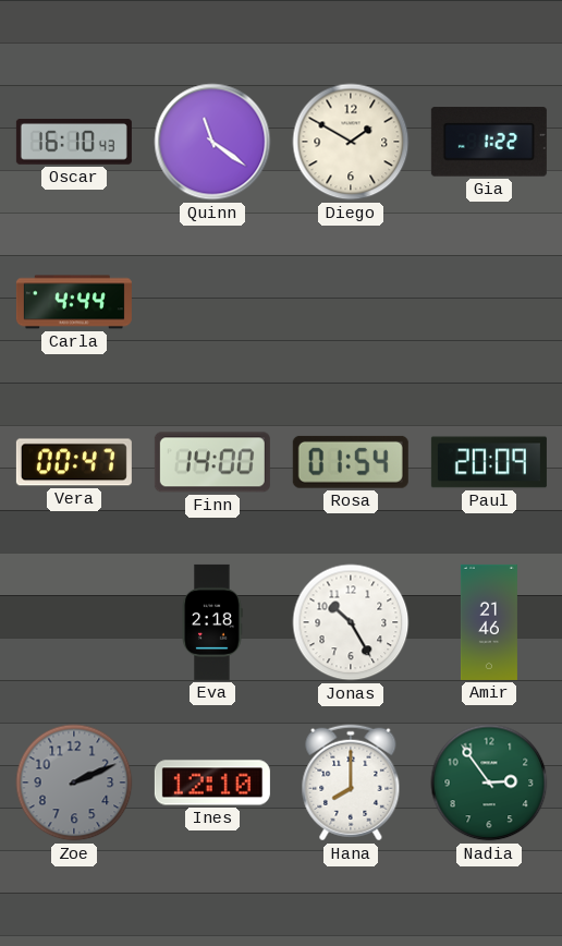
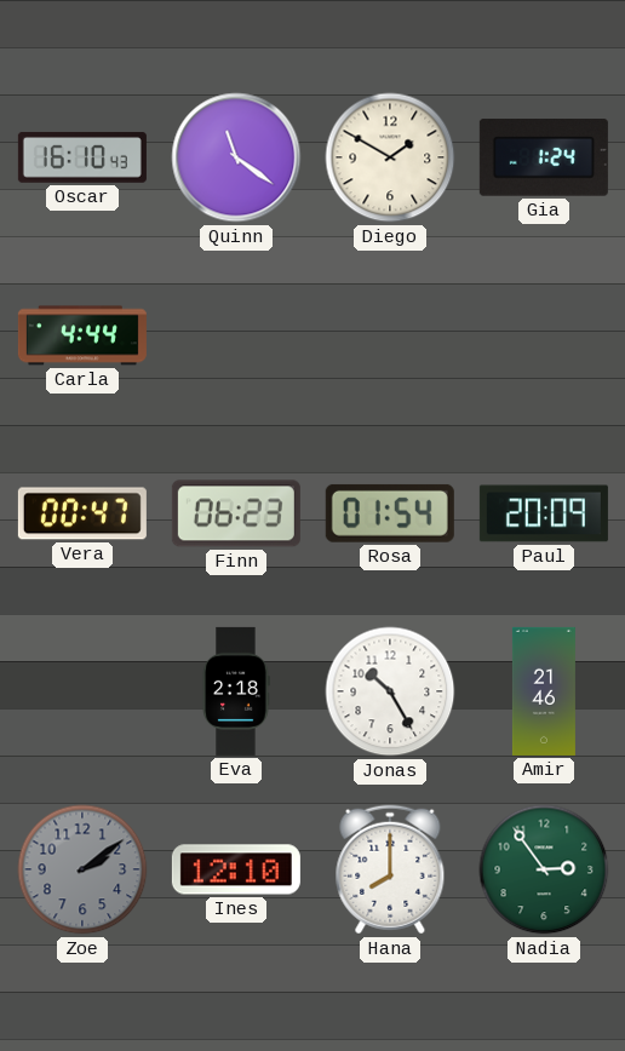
Gia: 1:22 -> 1:24 (544, 157)
Finn: 14:00 -> 06:23 (236, 513)
Zoe: 2:11 -> 2:09 (82, 869)
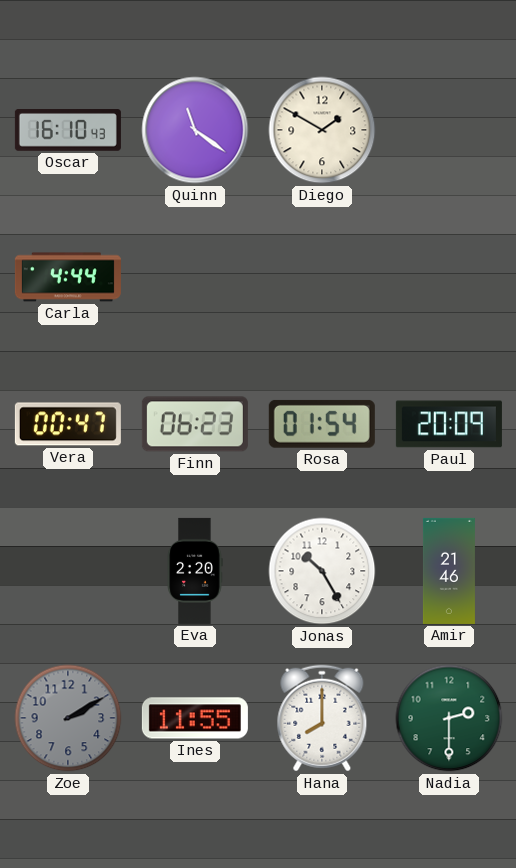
Gia: 1:24 -> none (544, 157)
Eva: 2:18 -> 2:20 (195, 571)
Zoe: 2:09 -> 2:10 (68, 718)
Ines: 12:10 -> 11:55 (195, 718)
Nadia: 2:54 -> 2:30 (449, 718)
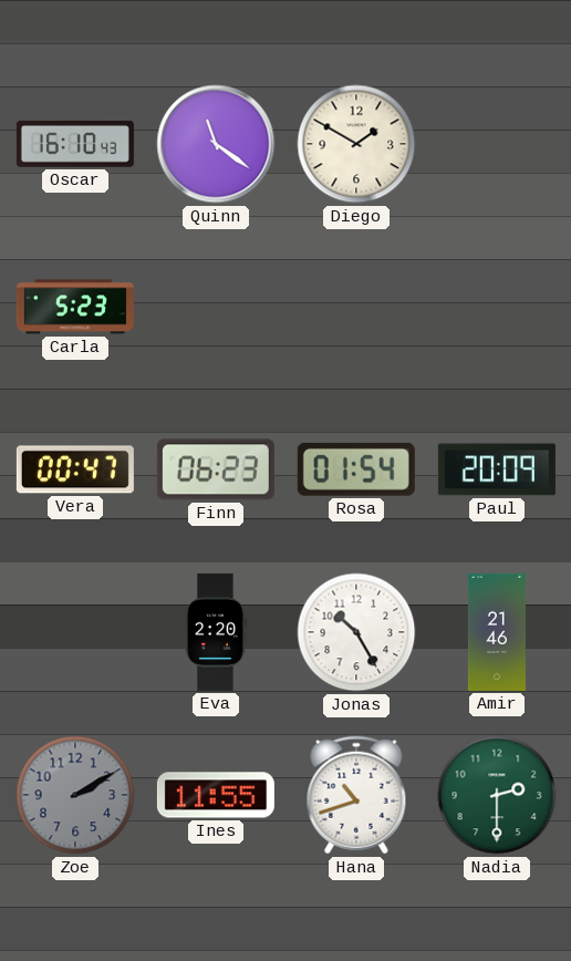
Carla: 4:44 -> 5:23 (75, 307)
Hana: 8:00 -> 10:42 (356, 795)
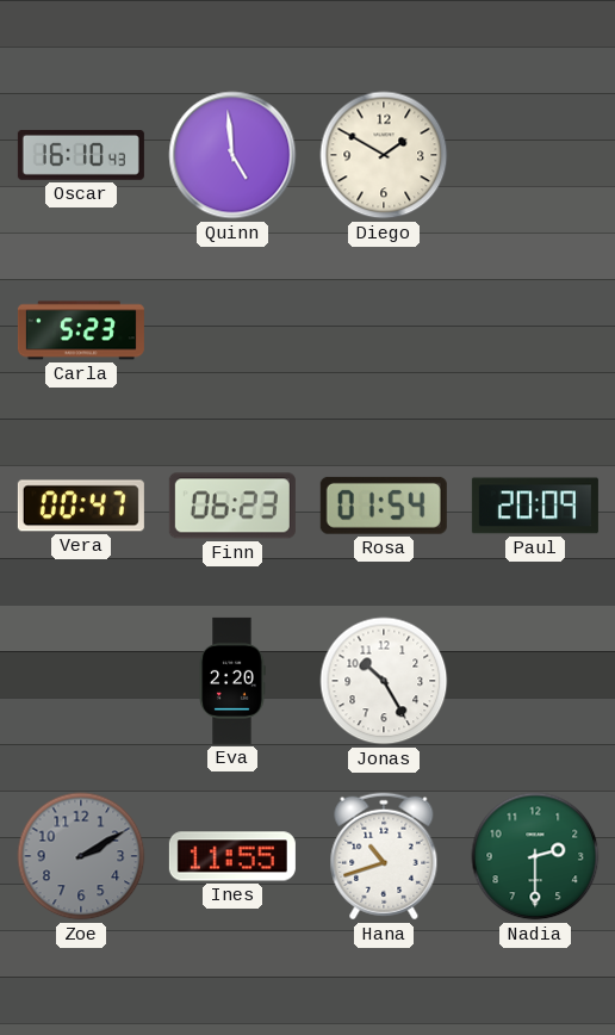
Quinn: 11:21 -> 4:59 (232, 155)
Amir: 21:46 -> none (497, 632)
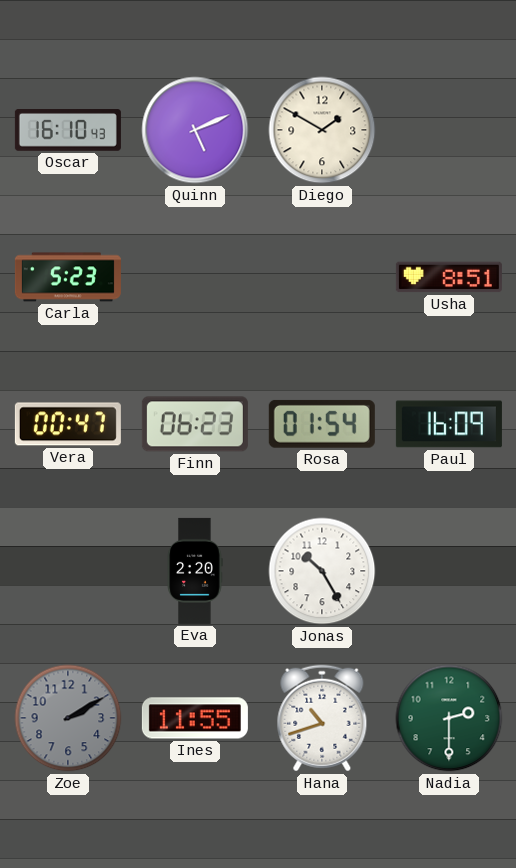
Quinn: 4:59 -> 5:11 (195, 130)
Usha: none -> 8:51 (449, 277)
Paul: 20:09 -> 16:09 (449, 424)
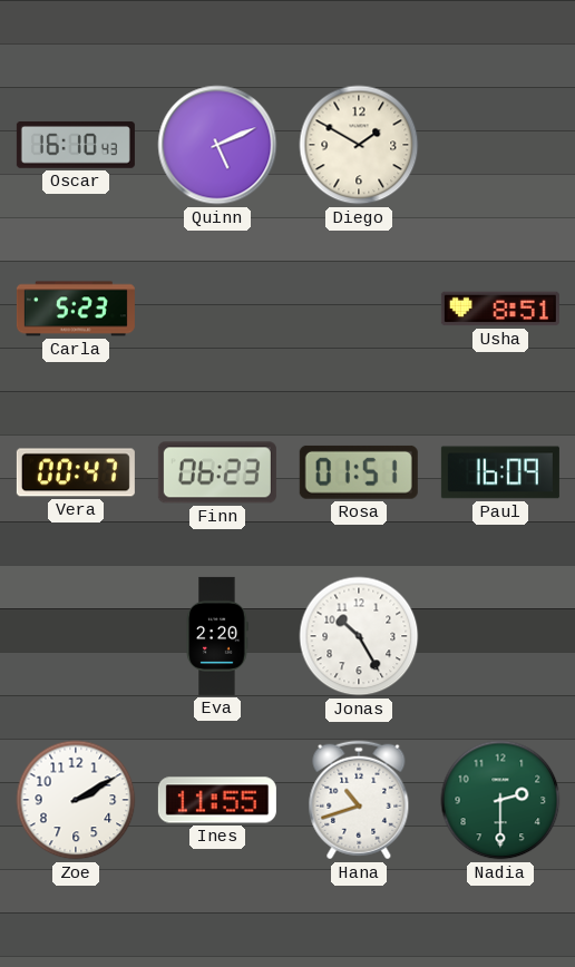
Rosa: 01:54 -> 01:51 (359, 472)
Zoe dial: grey -> white (76, 800)
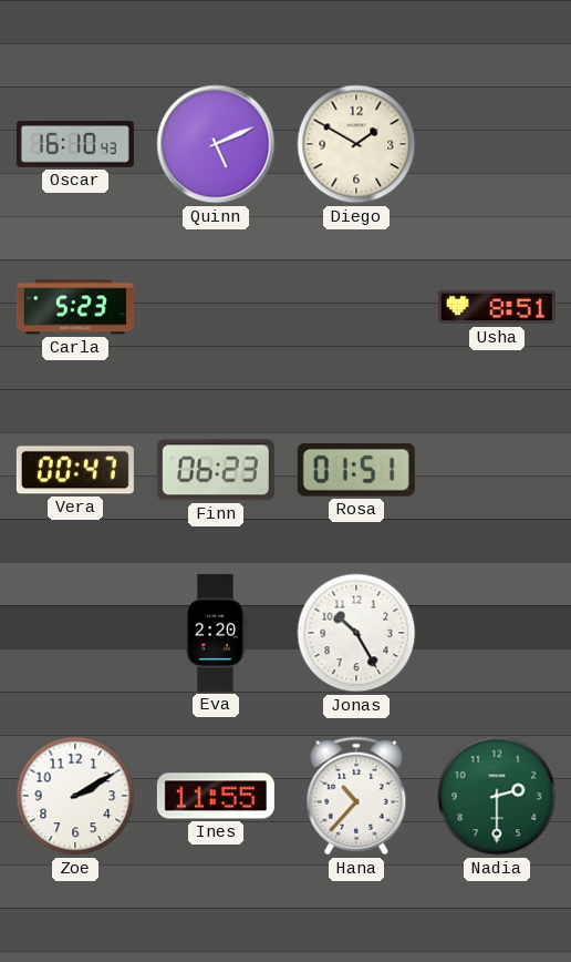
Paul: 16:09 -> none (500, 472)
Hana: 10:42 -> 10:37 (356, 796)
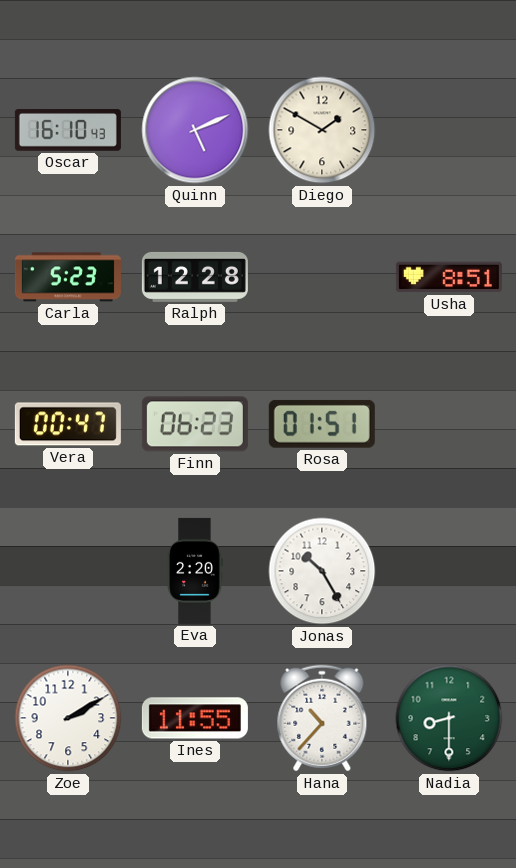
Ralph: none -> 12:28 (195, 277)
Nadia: 2:30 -> 8:30 (449, 718)
